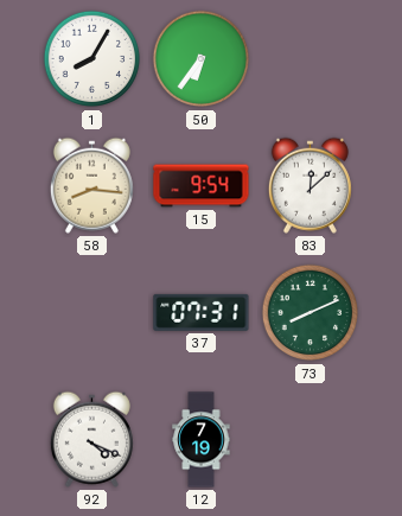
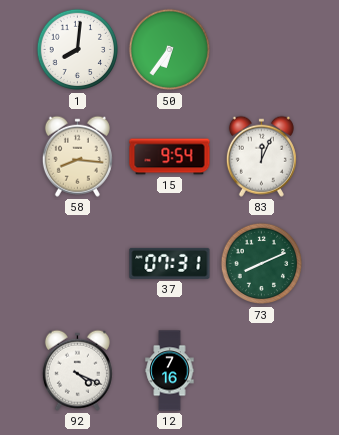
1: 8:05 -> 8:01 (78, 50)
83: 12:08 -> 12:04 (261, 156)
12: 7:19 -> 7:16 (170, 371)
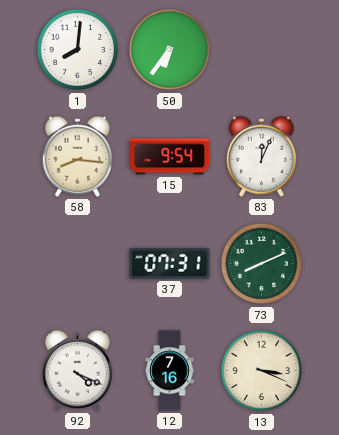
13: none -> 3:19 (262, 371)
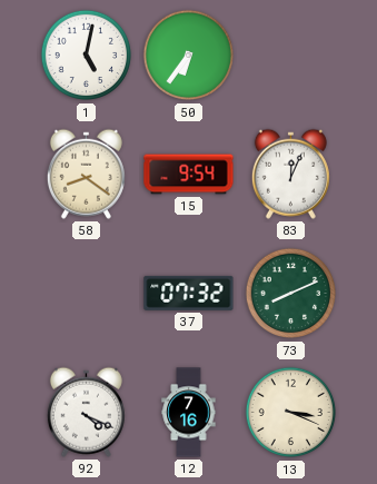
1: 8:01 -> 5:02 (87, 56)
58: 8:16 -> 8:21 (86, 174)
37: 07:31 -> 07:32 (189, 293)
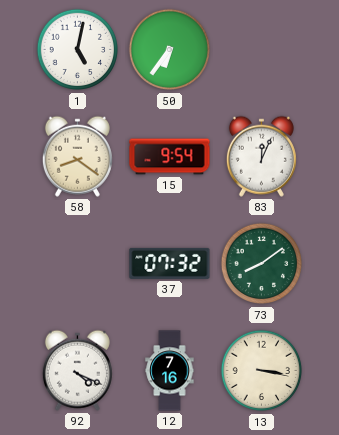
73: 8:11 -> 8:09 (262, 264)
13: 3:19 -> 3:17 (262, 371)
